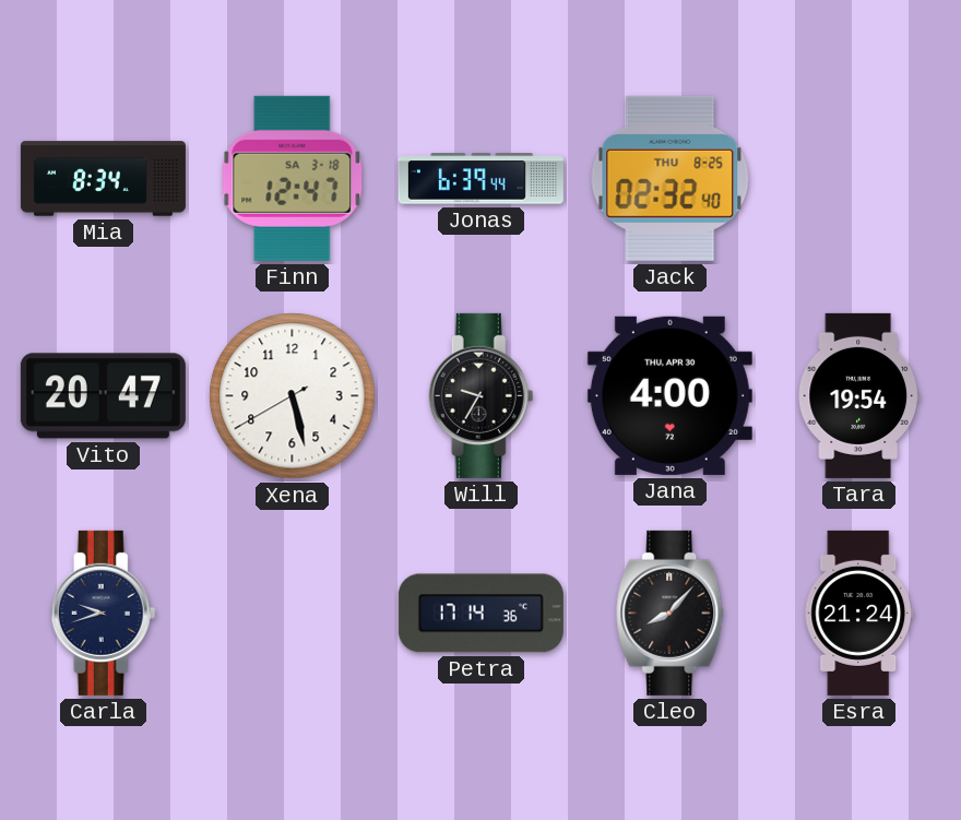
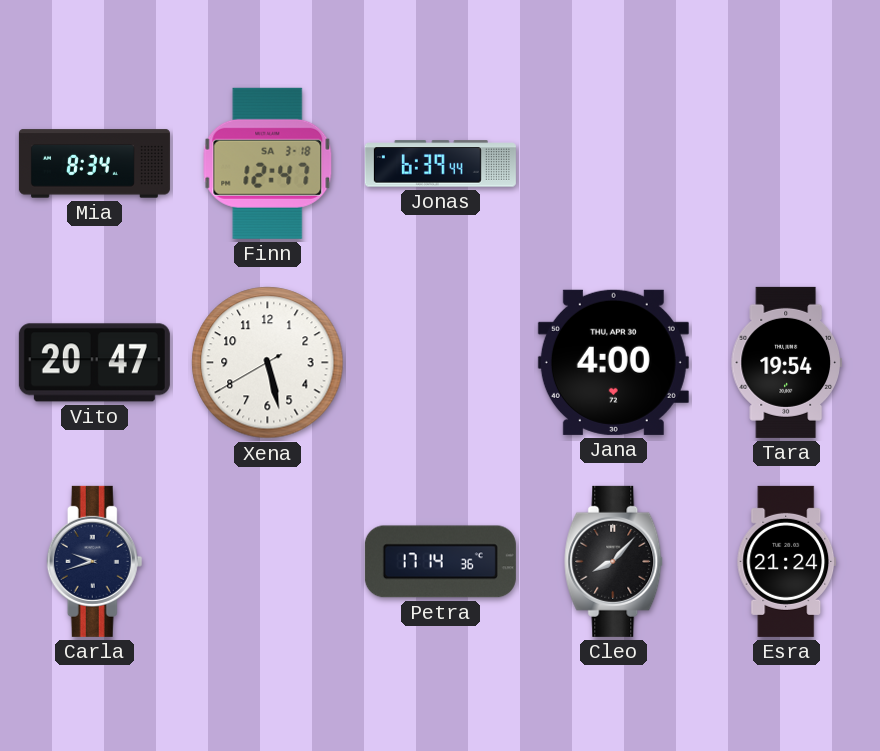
Jack: 02:32 -> none (671, 178)
Will: 9:35 -> none (482, 395)
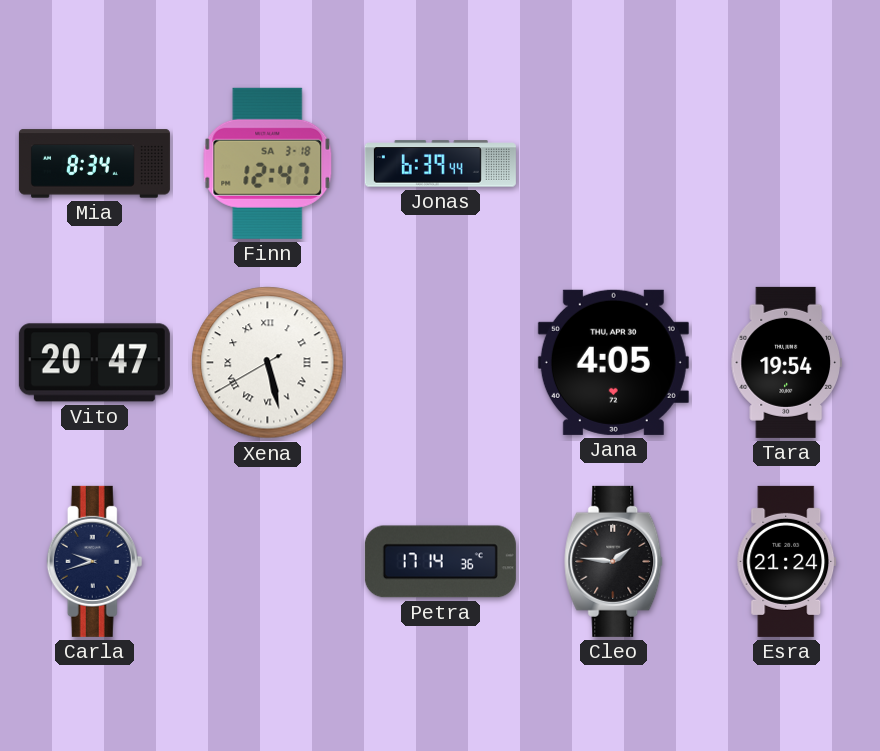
Xena numerals: Arabic -> Roman (268, 363)
Jana: 4:00 -> 4:05 (613, 362)
Cleo: 8:07 -> 1:46 (614, 561)
